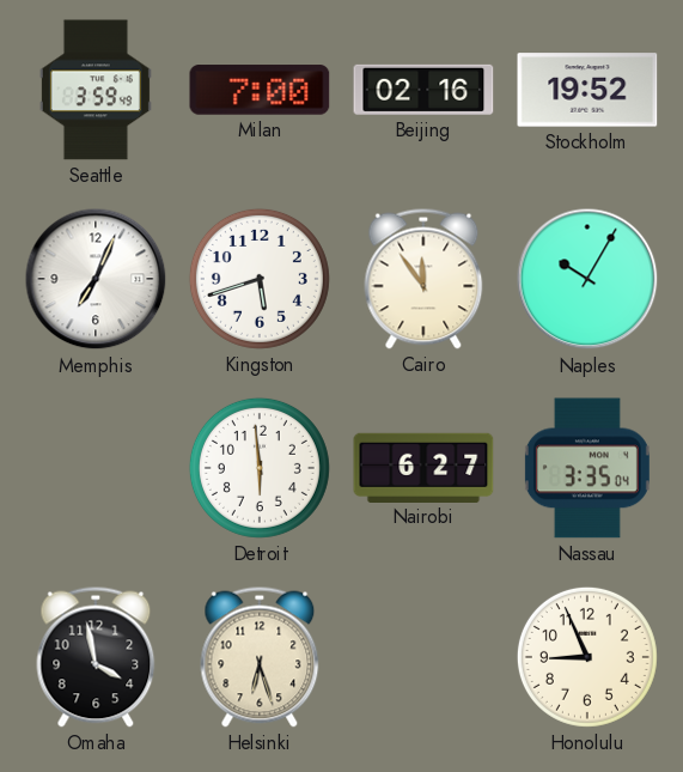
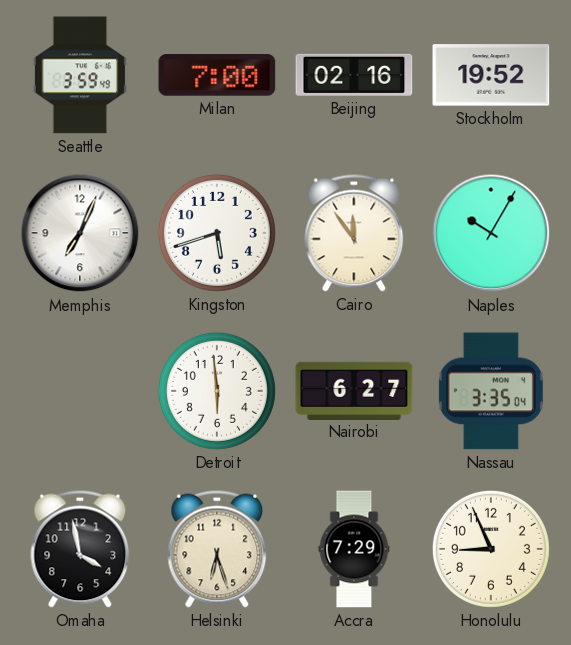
Accra: none -> 7:29 (354, 549)
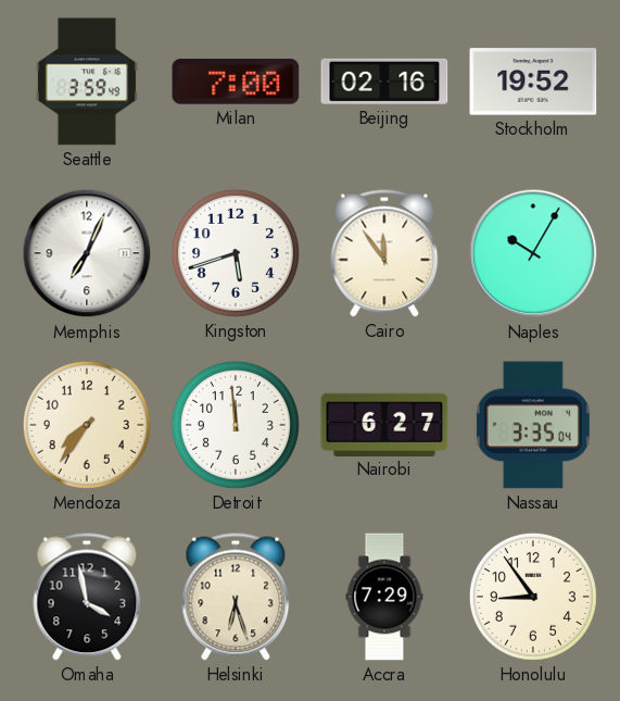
Mendoza: none -> 7:36 (87, 425)
Detroit: 5:59 -> 11:59 (236, 425)
Honolulu: 8:56 -> 8:54 (533, 597)
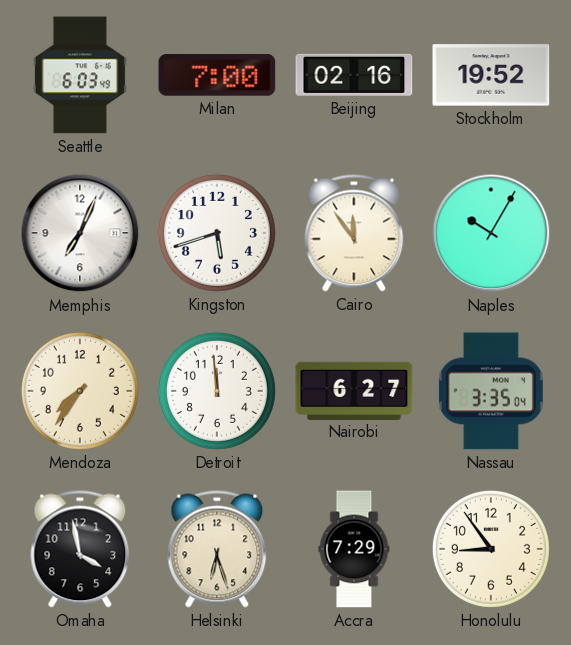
Seattle: 3:59 -> 6:03 (80, 75)
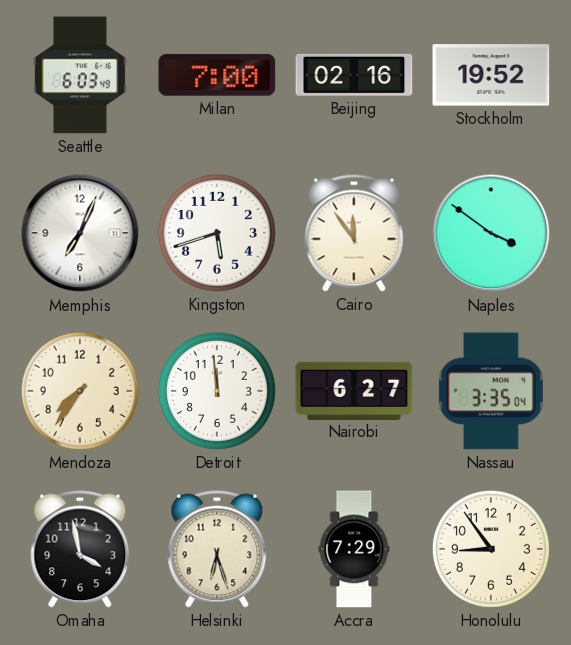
Naples: 10:05 -> 3:51 (491, 233)
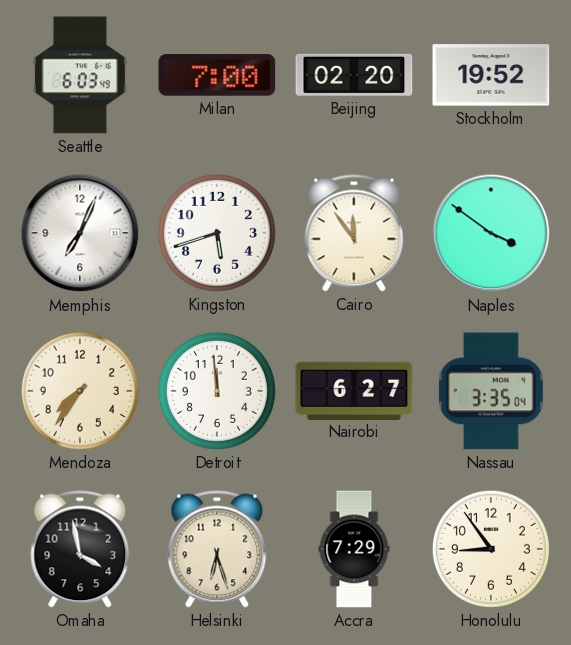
Beijing: 02:16 -> 02:20 (354, 75)
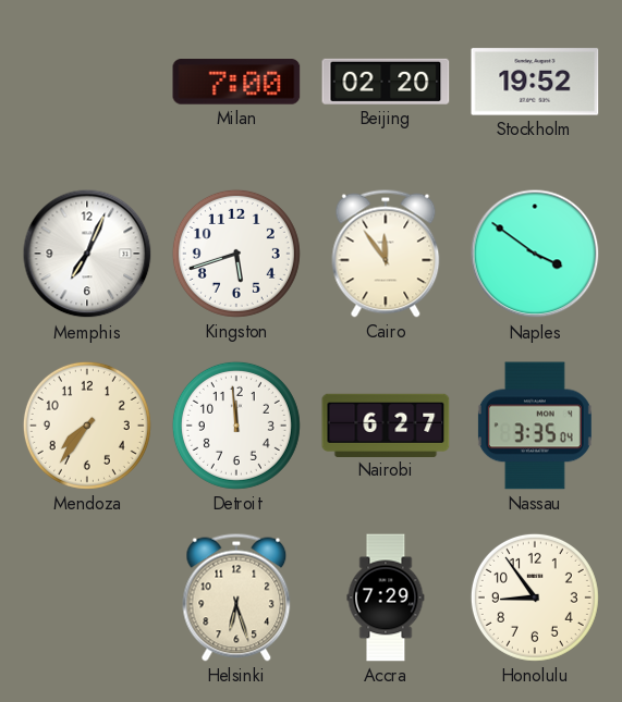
Seattle: 6:03 -> none (80, 75)
Omaha: 3:58 -> none (80, 549)
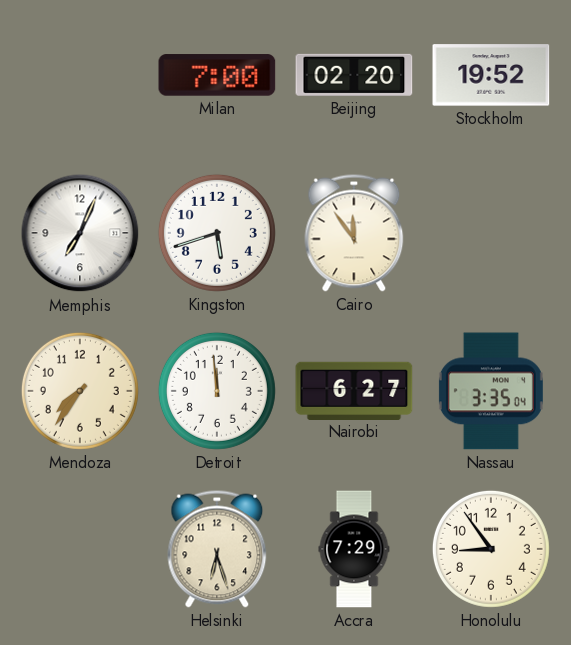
Naples: 3:51 -> none (535, 254)
